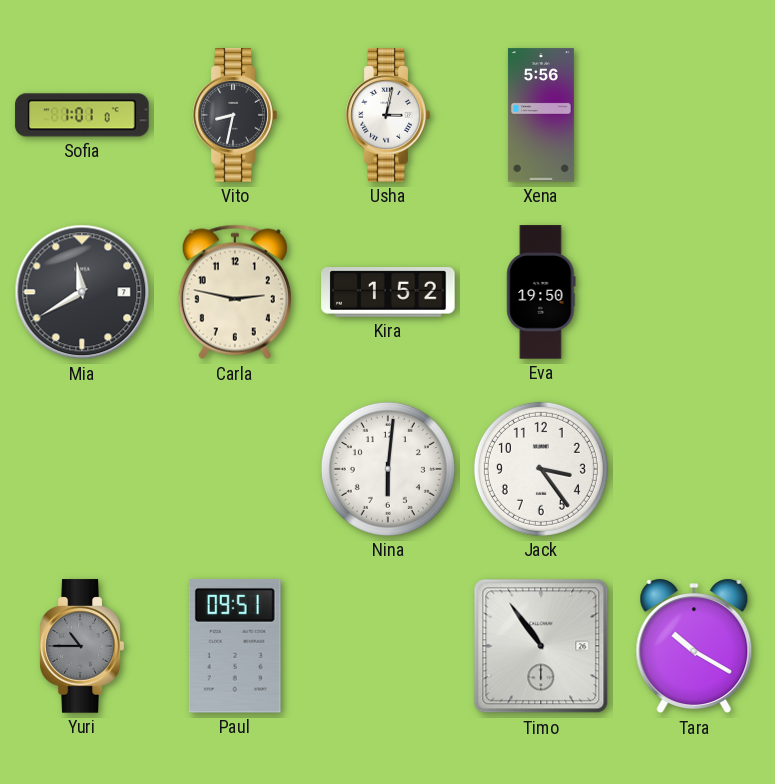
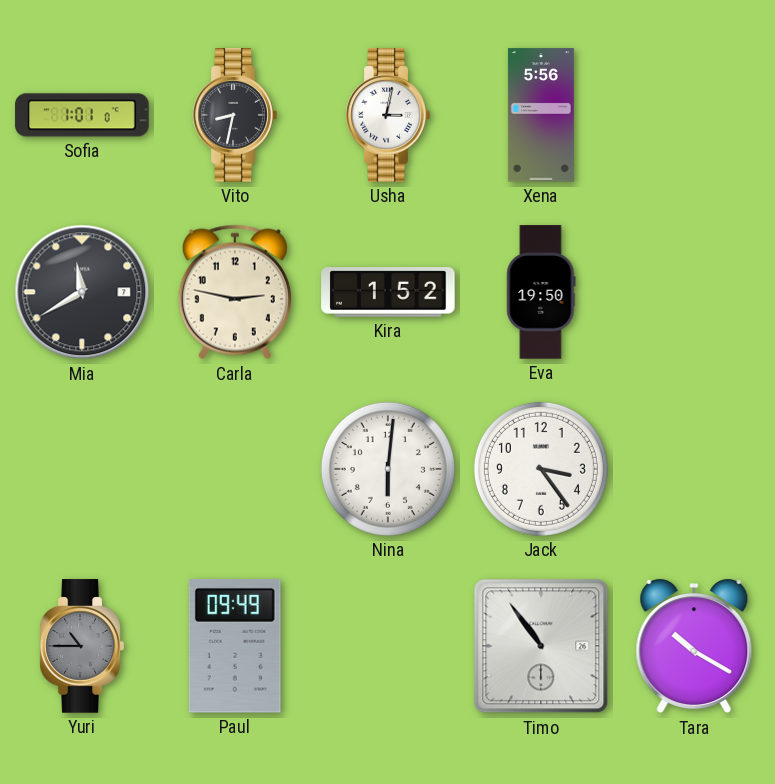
Paul: 09:51 -> 09:49 (235, 646)
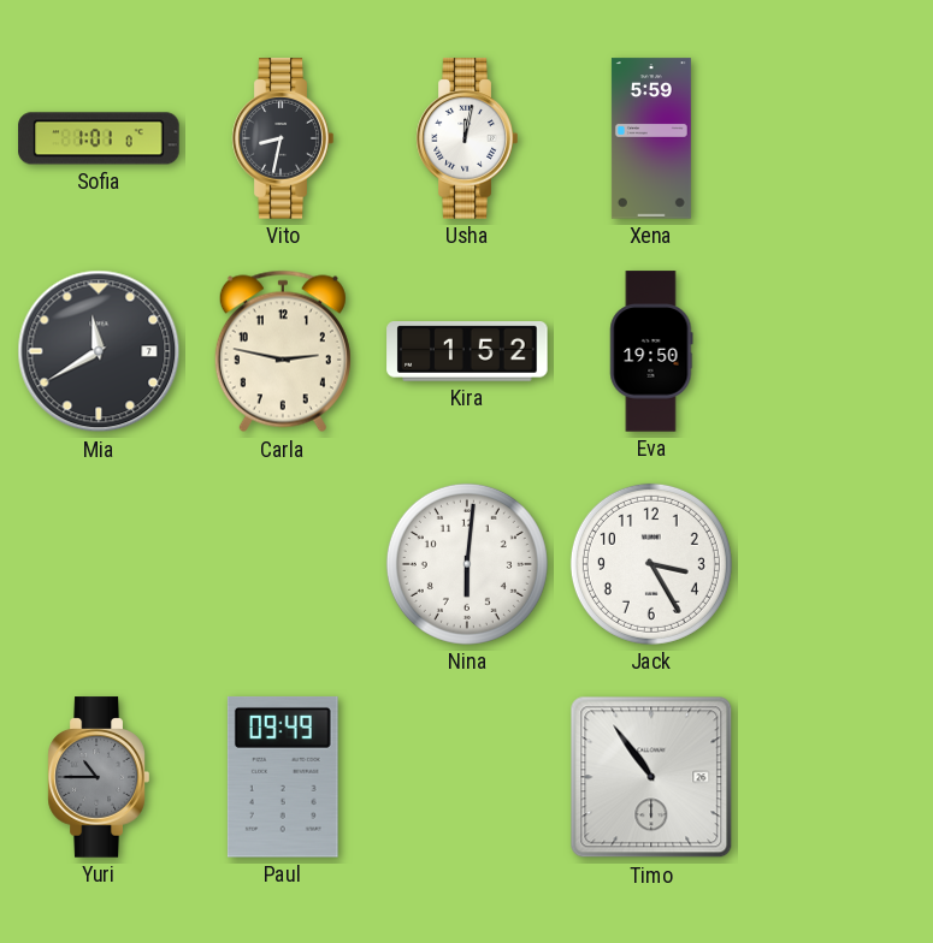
Usha: 3:02 -> 12:02 (467, 138)
Xena: 5:56 -> 5:59 (651, 138)
Jack: 3:24 -> 3:25 (651, 564)
Tara: 10:20 -> none (694, 646)
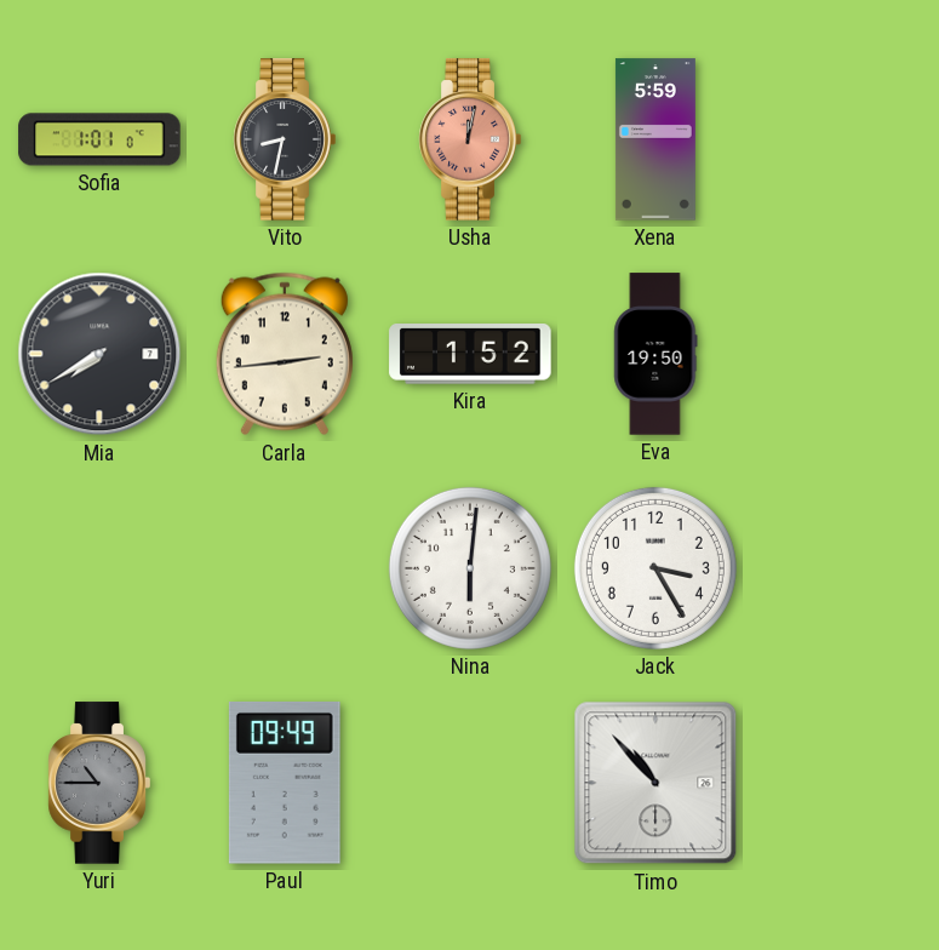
Usha dial: white -> salmon (470, 139)
Mia: 11:40 -> 7:40 (99, 354)
Carla: 2:47 -> 2:44 (285, 354)
Timo: 10:54 -> 10:53 (655, 783)
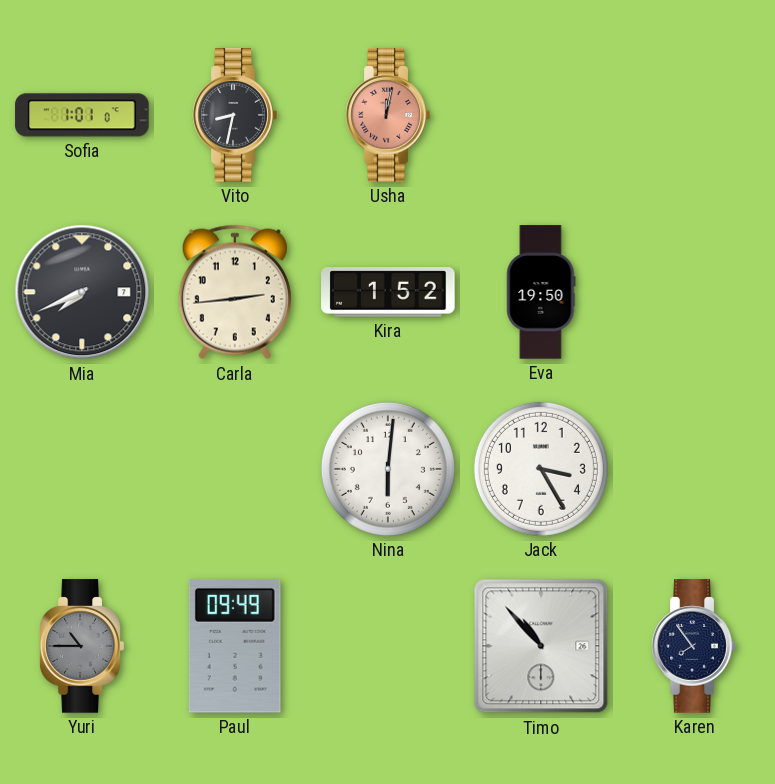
Xena: 5:59 -> none (655, 139)
Mia: 7:40 -> 7:41 (82, 292)
Karen: none -> 7:54 (694, 646)
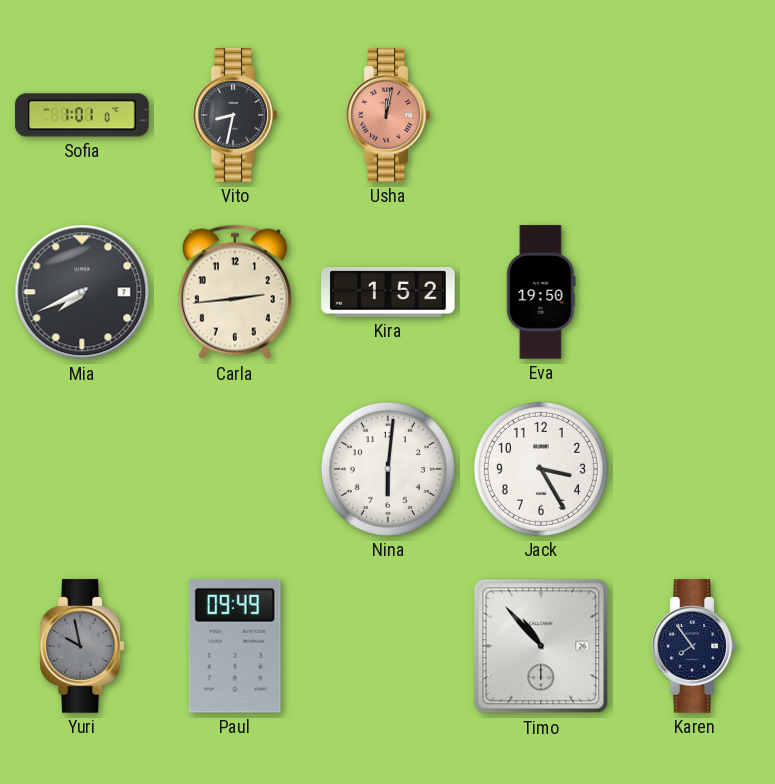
Yuri: 10:45 -> 9:58 (82, 646)
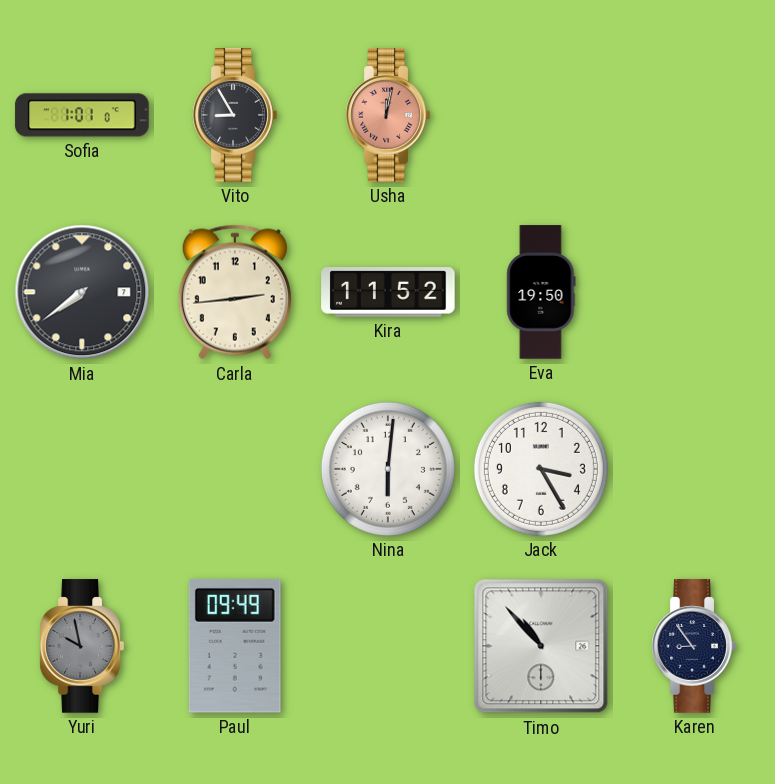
Vito: 8:32 -> 8:55 (235, 115)
Mia: 7:41 -> 7:39 (82, 292)
Kira: 1:52 -> 11:52 (388, 292)
Karen: 7:54 -> 8:54 (694, 646)
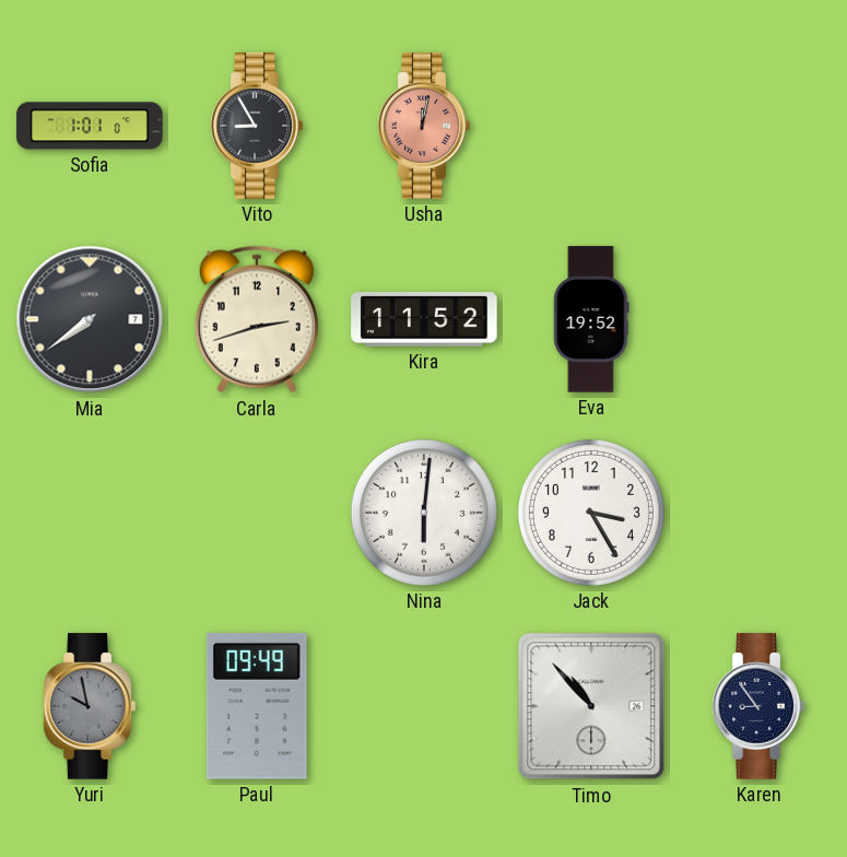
Carla: 2:44 -> 2:42 (257, 319)
Eva: 19:50 -> 19:52 (591, 319)
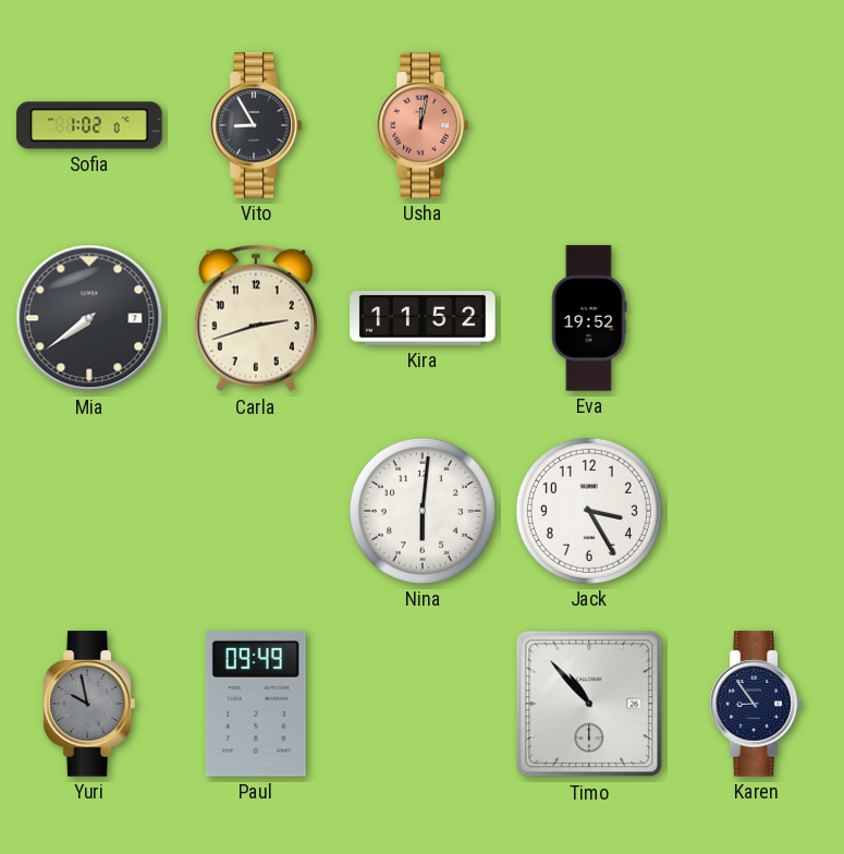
Sofia: 1:01 -> 1:02 (89, 125)
